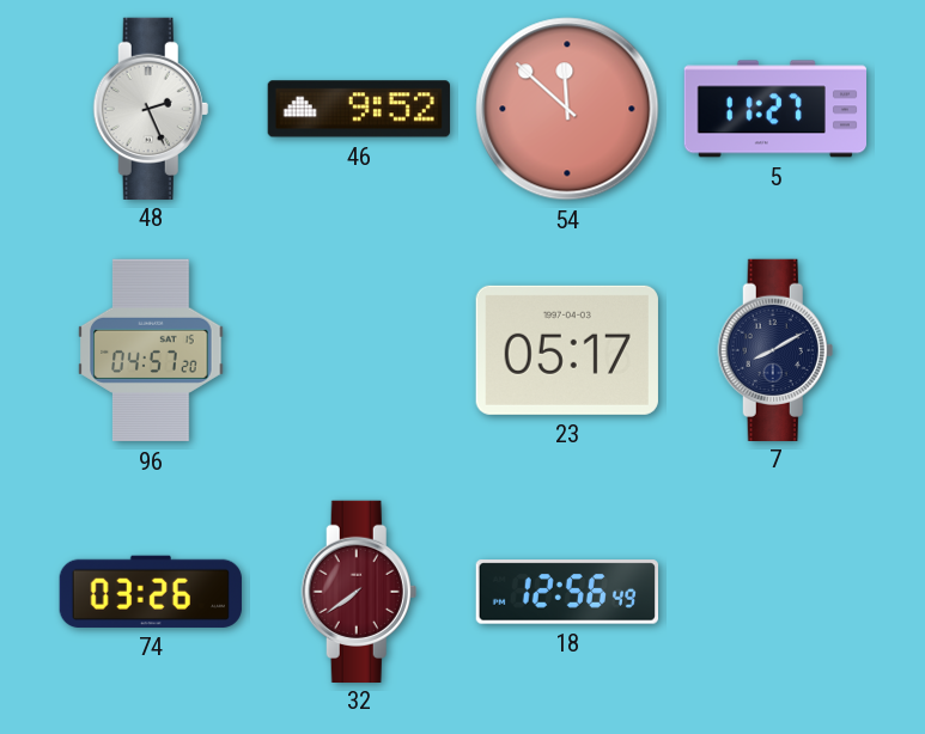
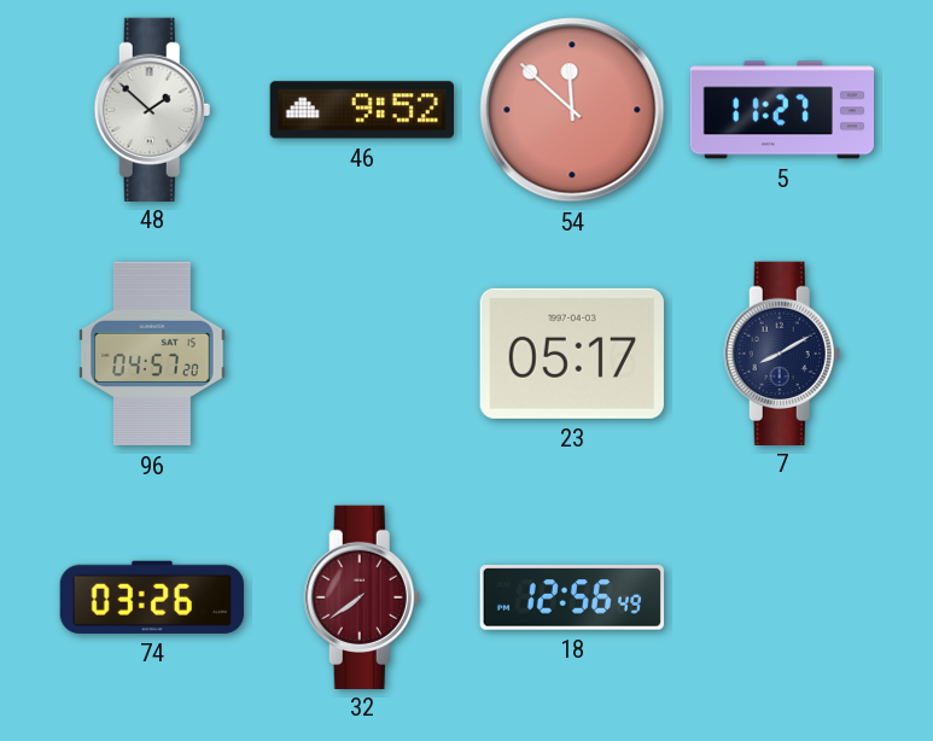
48: 2:26 -> 1:52 (152, 109)
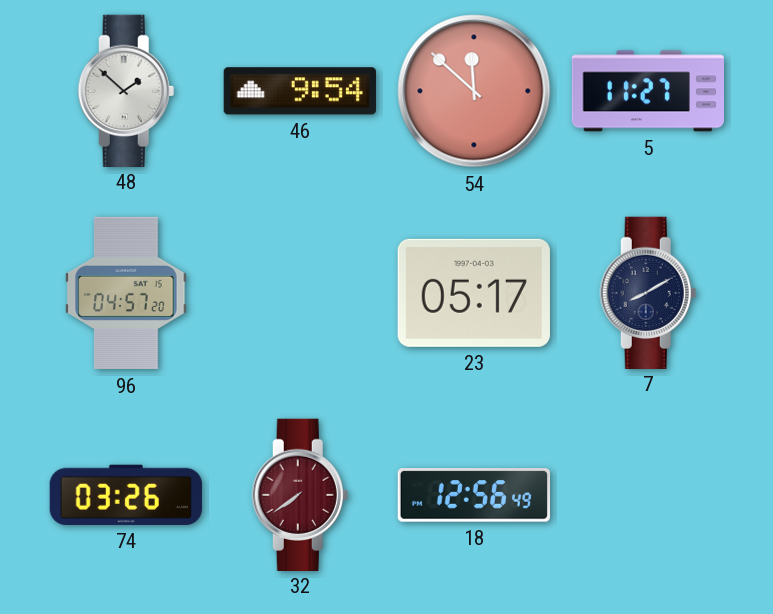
46: 9:52 -> 9:54 (300, 91)
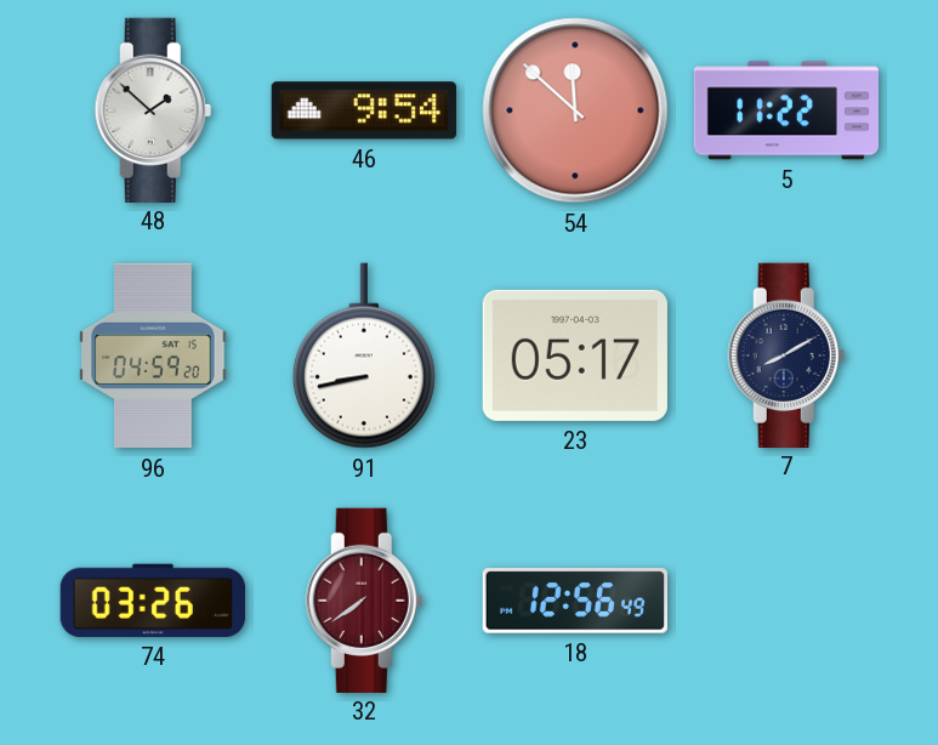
5: 11:27 -> 11:22 (785, 110)
96: 04:57 -> 04:59 (153, 356)
91: none -> 8:43 (364, 356)
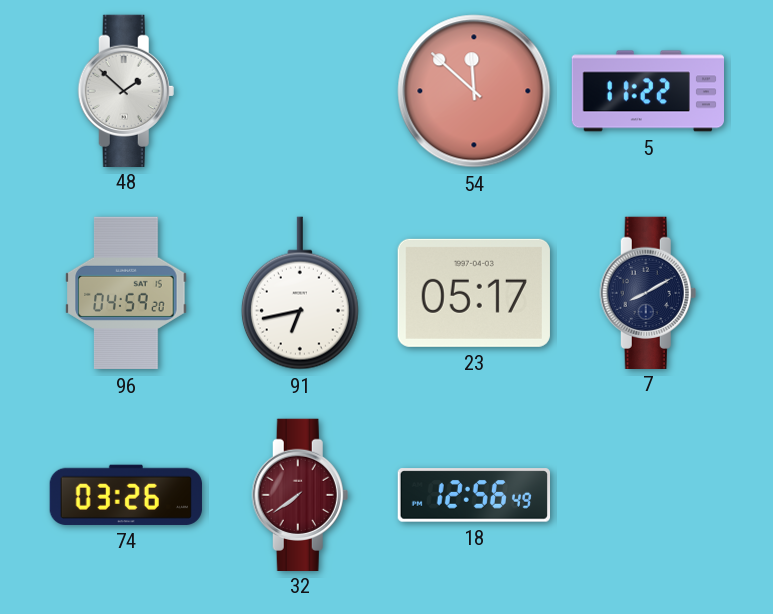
46: 9:54 -> none (364, 110)
91: 8:43 -> 6:43 (300, 293)
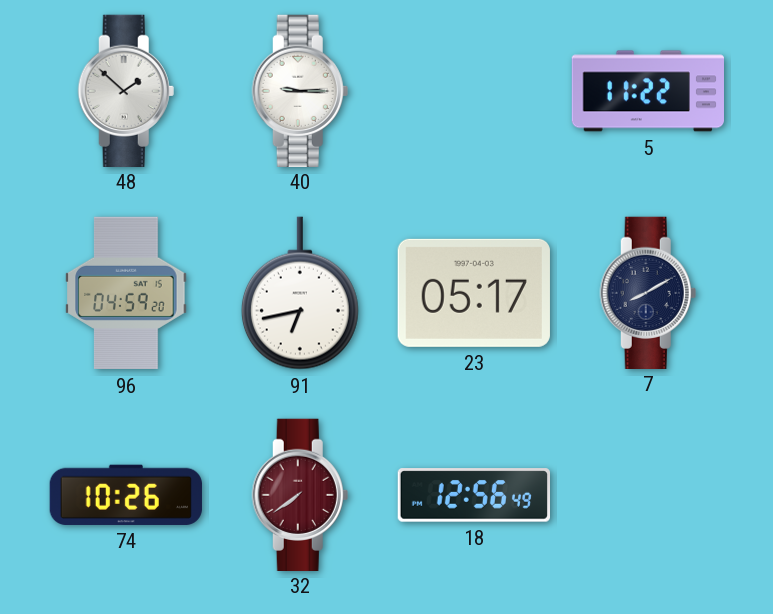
40: none -> 9:15 (300, 90)
54: 11:52 -> none (474, 91)
74: 03:26 -> 10:26 (125, 495)
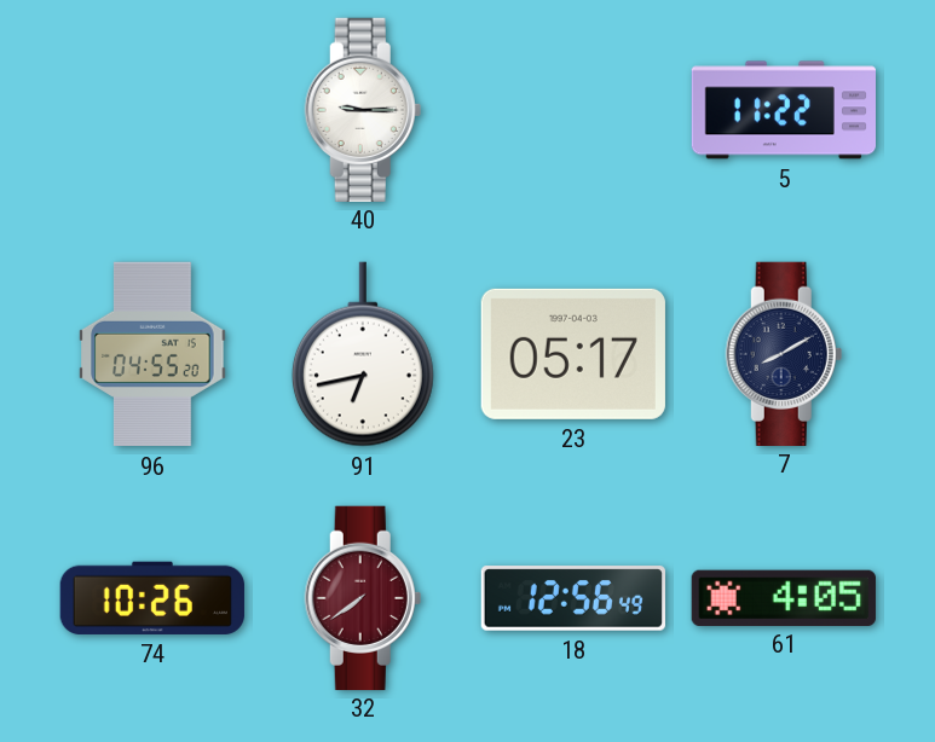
48: 1:52 -> none (126, 90)
96: 04:59 -> 04:55 (152, 354)
61: none -> 4:05 (784, 597)
